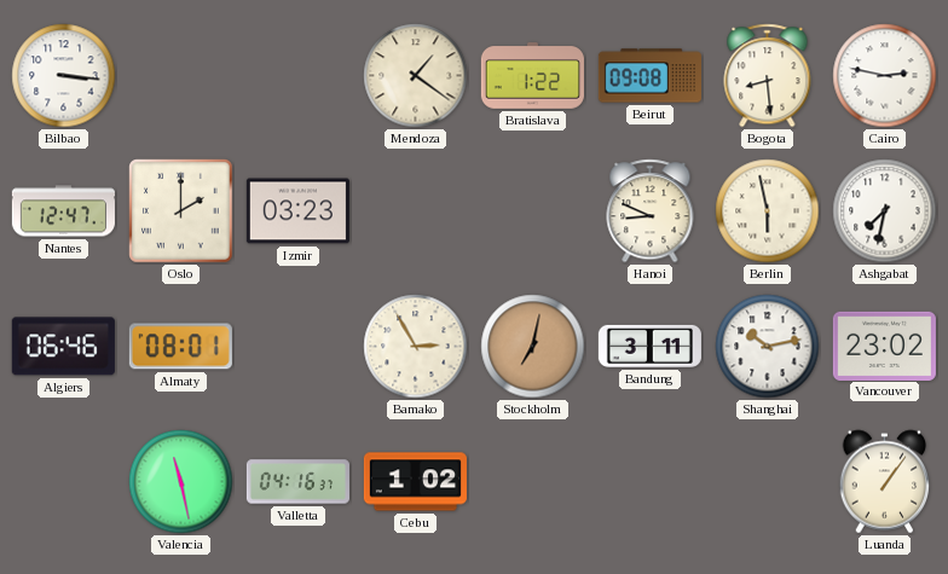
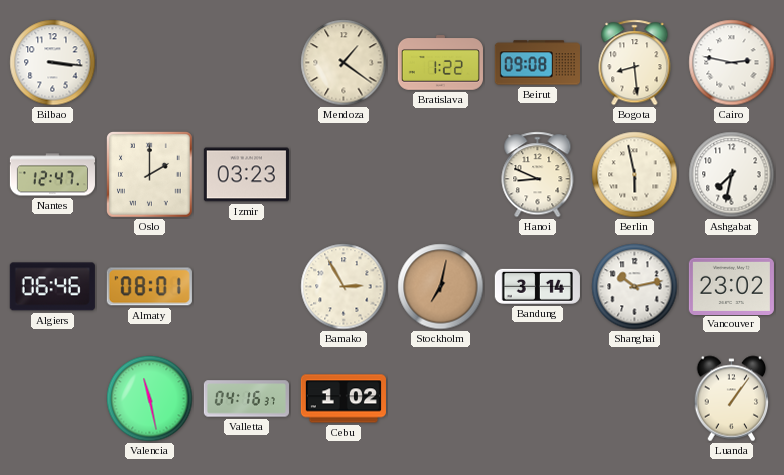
Bandung: 3:11 -> 3:14 (537, 286)
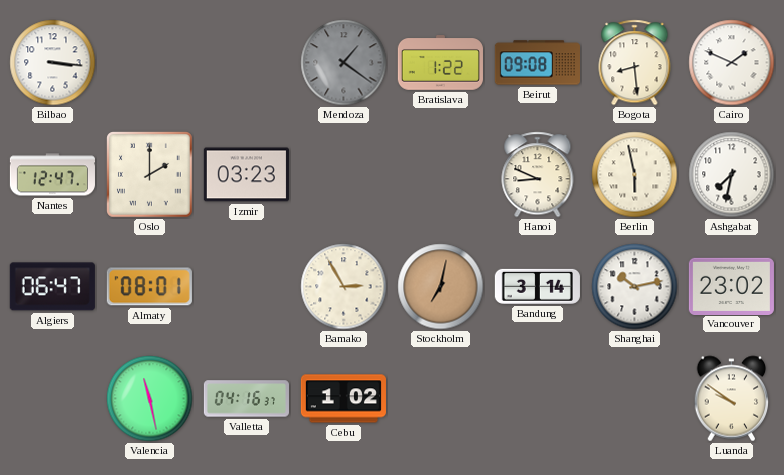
Mendoza dial: cream -> grey (344, 63)
Cairo: 2:47 -> 1:49 (732, 63)
Algiers: 06:46 -> 06:47 (52, 287)
Luanda: 1:06 -> 9:51 (732, 399)
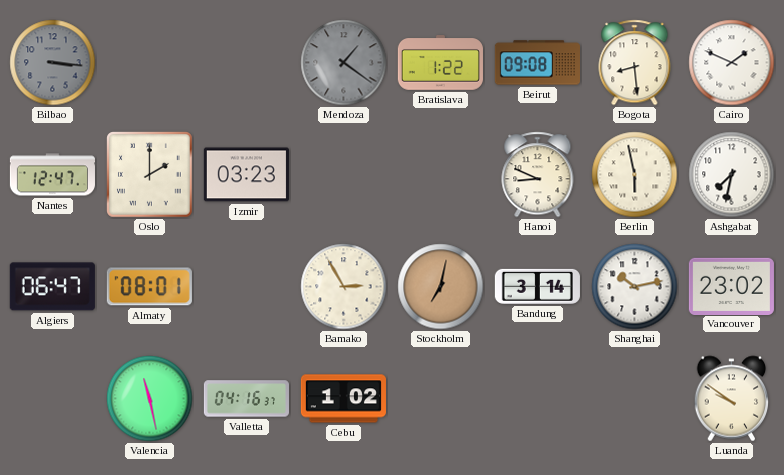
Bilbao dial: white -> grey (53, 63)
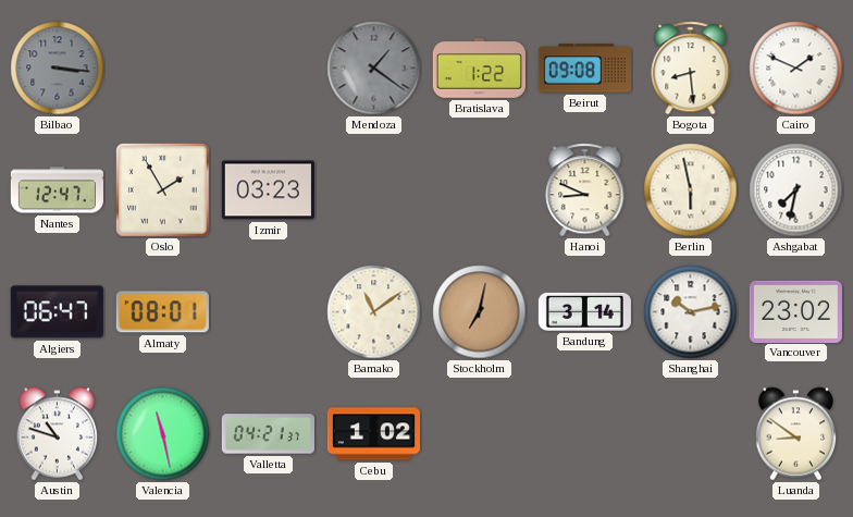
Oslo: 2:00 -> 1:55 (163, 190)
Bamako: 2:55 -> 11:09 (374, 312)
Austin: none -> 10:48 (58, 434)
Valletta: 04:16 -> 04:21 (268, 434)
Luanda: 9:51 -> 8:51 (796, 434)
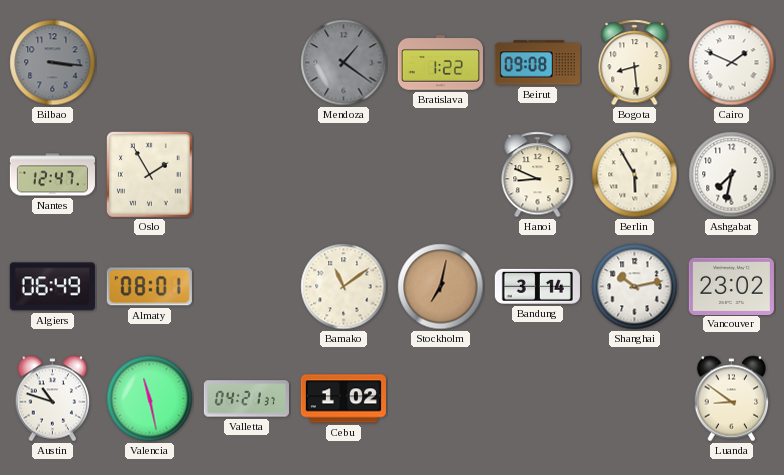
Izmir: 03:23 -> none (268, 190)
Berlin: 5:58 -> 5:55 (635, 175)
Algiers: 06:47 -> 06:49 (52, 287)
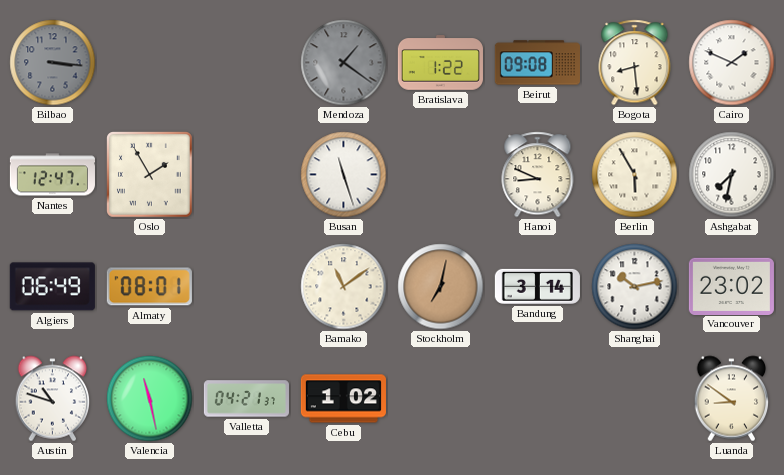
Busan: none -> 11:27 (344, 175)
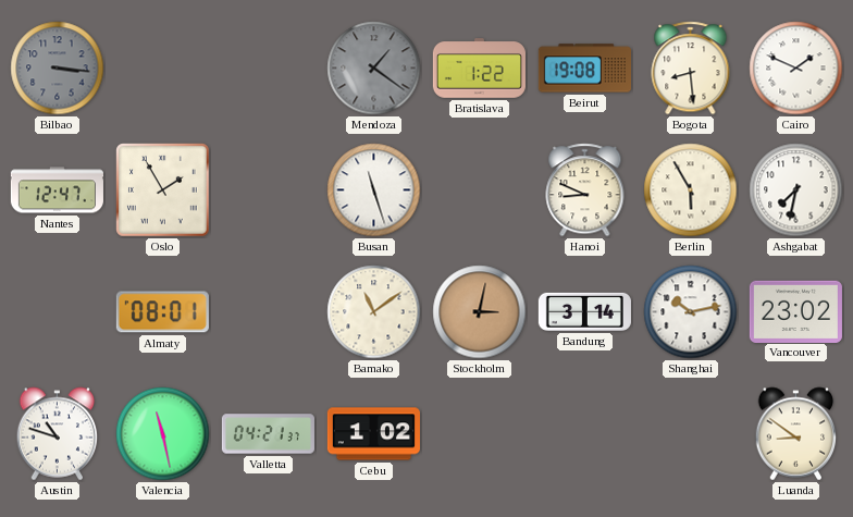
Beirut: 09:08 -> 19:08 (584, 69)
Algiers: 06:49 -> none (52, 287)
Stockholm: 7:02 -> 3:02 (480, 312)
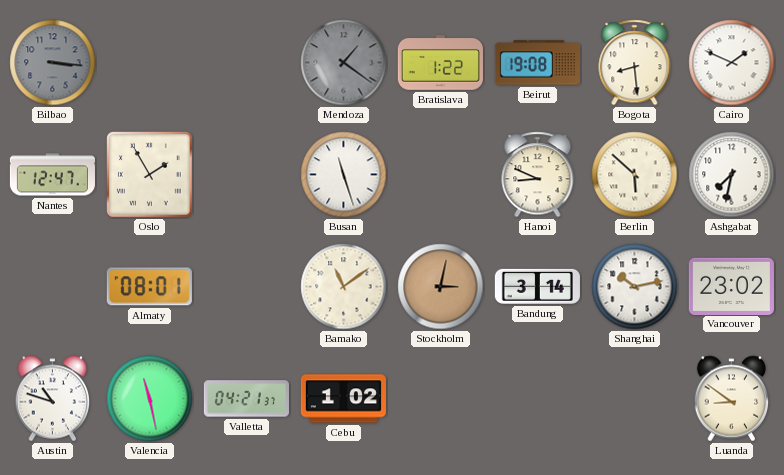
Berlin: 5:55 -> 5:52 (635, 175)
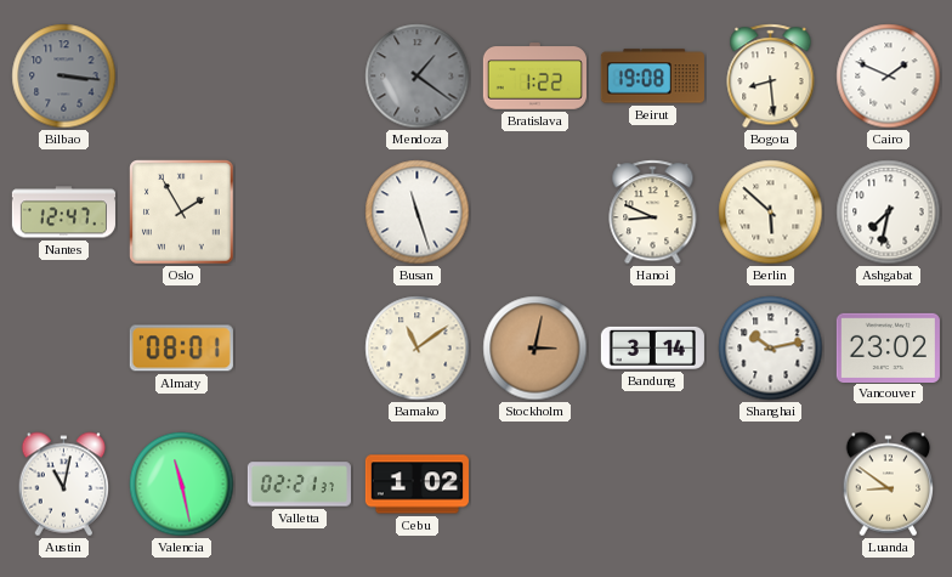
Austin: 10:48 -> 11:02 (64, 485)
Valletta: 04:21 -> 02:21 (299, 485)
